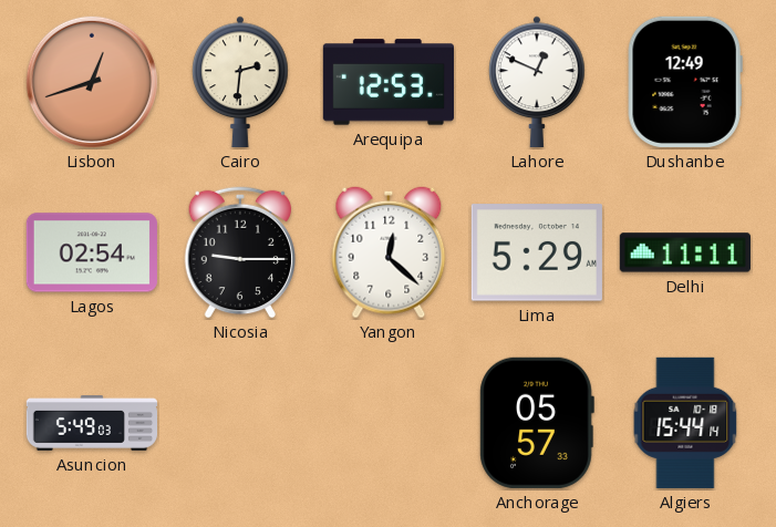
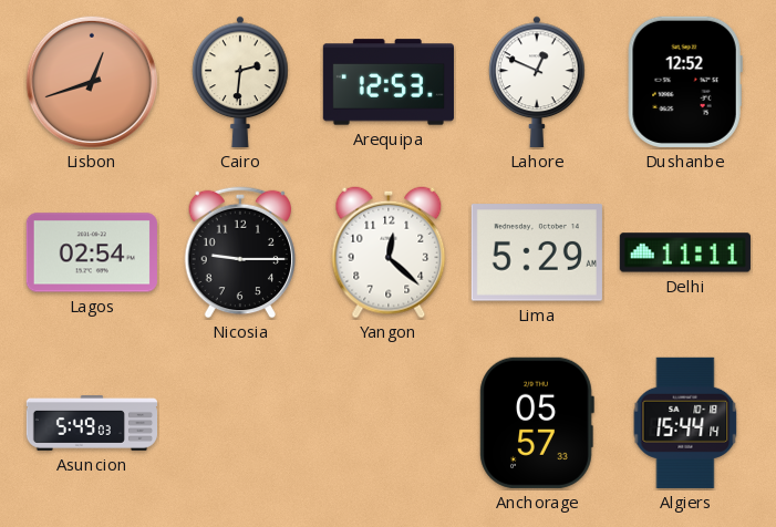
Dushanbe: 12:49 -> 12:52 (685, 82)
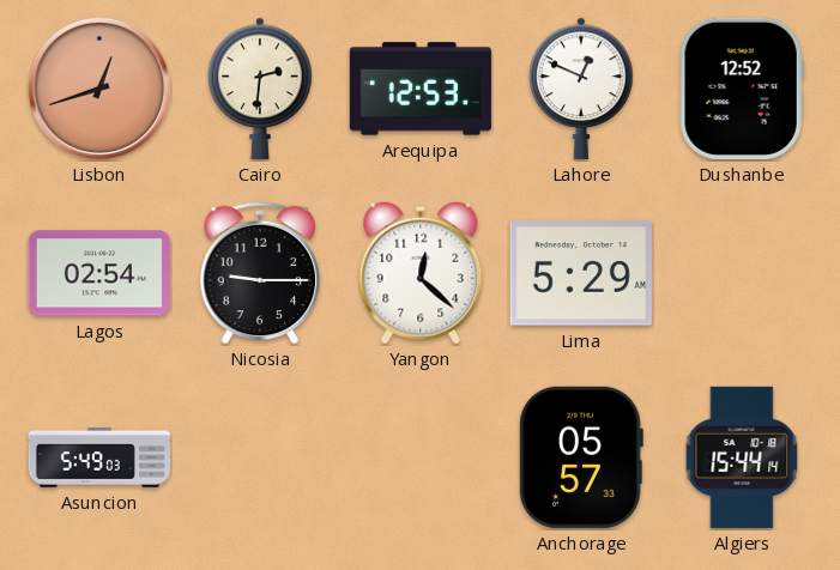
Delhi: 11:11 -> none (685, 252)
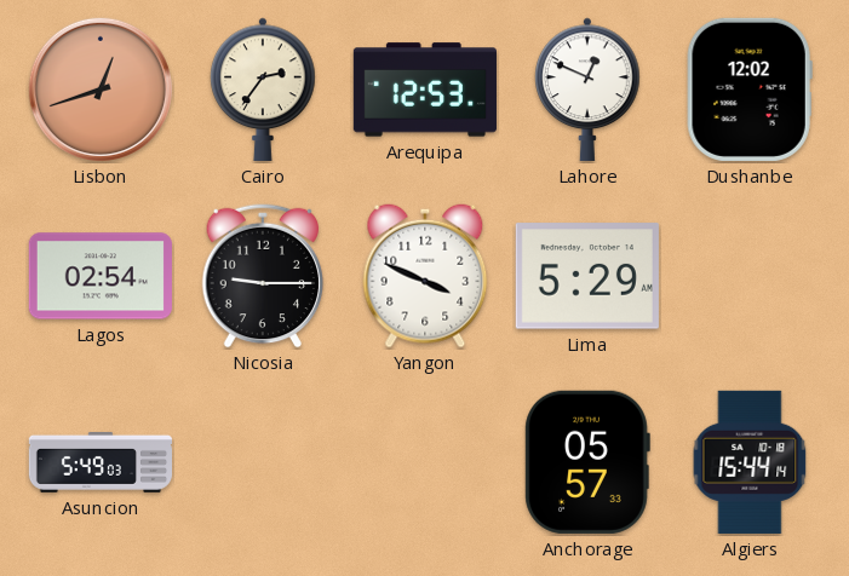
Cairo: 2:31 -> 2:36 (263, 90)
Dushanbe: 12:52 -> 12:02 (750, 90)
Yangon: 12:22 -> 3:49 (425, 276)
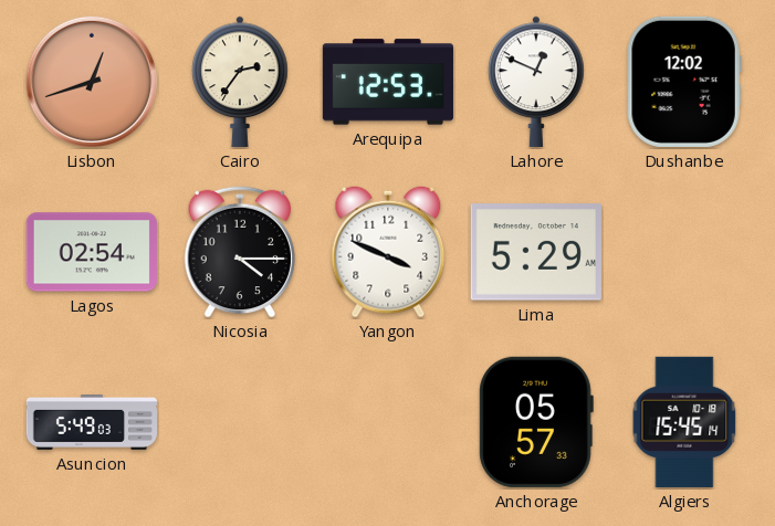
Nicosia: 9:15 -> 4:15 (240, 252)
Algiers: 15:44 -> 15:45 (684, 422)
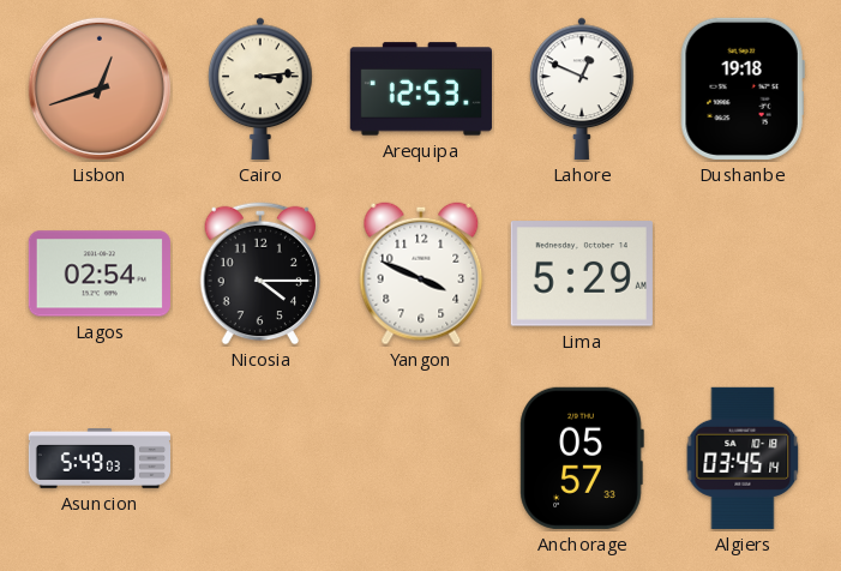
Cairo: 2:36 -> 3:14 (260, 89)
Dushanbe: 12:02 -> 19:18 (743, 89)
Algiers: 15:45 -> 03:45 (743, 458)
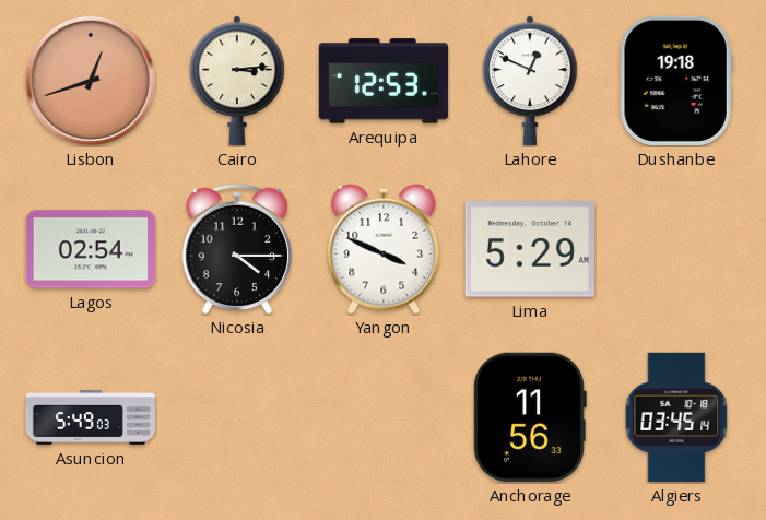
Anchorage: 05:57 -> 11:56 (530, 417)
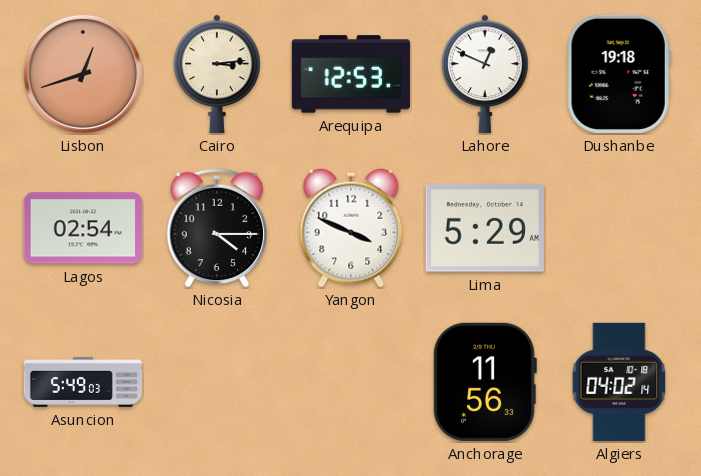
Algiers: 03:45 -> 04:02 (619, 382)
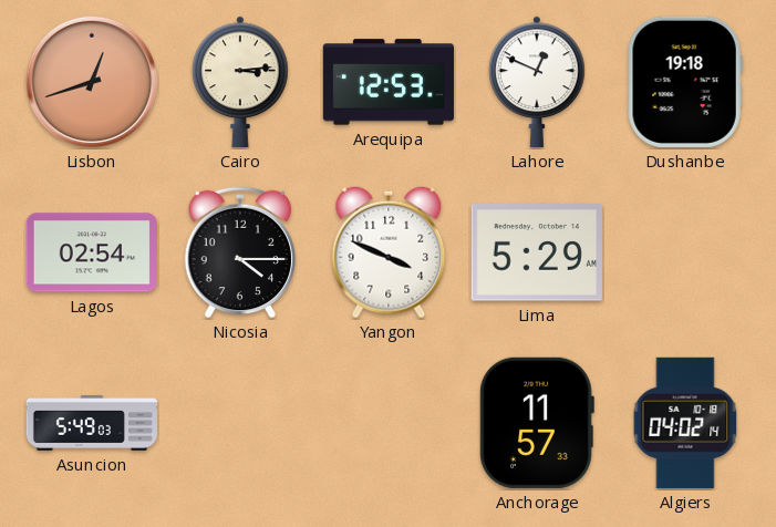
Anchorage: 11:56 -> 11:57 (537, 423)
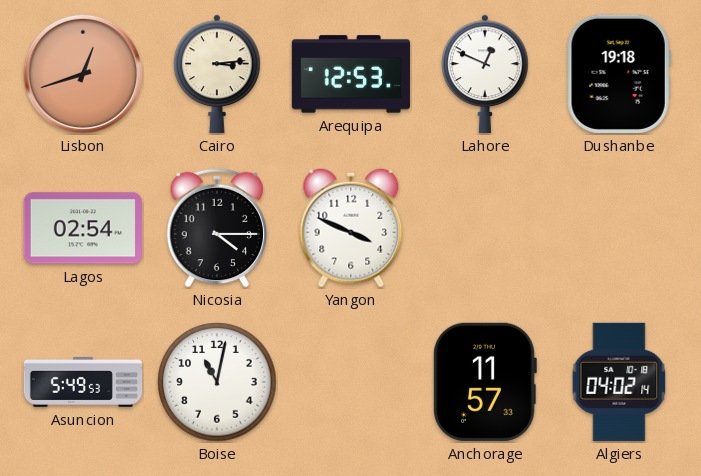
Lima: 5:29 -> none (537, 252)
Asuncion: 5:49:03 -> 5:49:53 (82, 383)
Boise: none -> 11:02 (217, 382)
